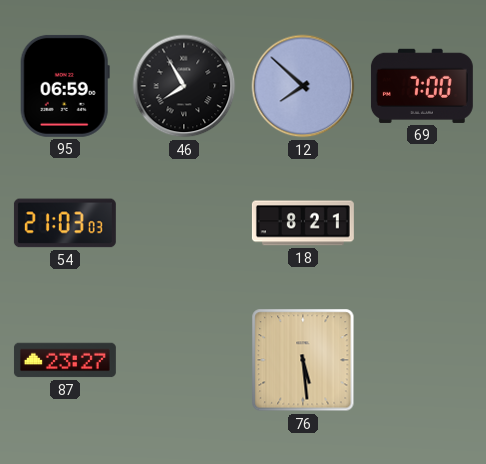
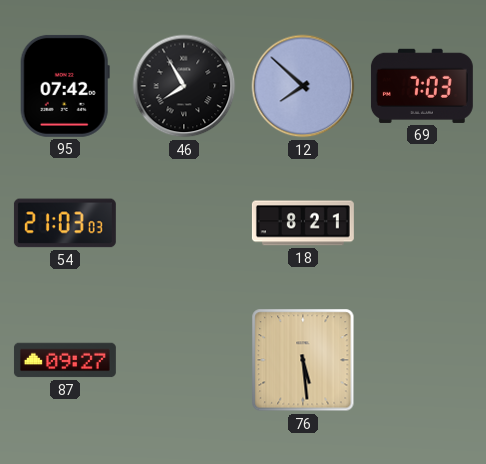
95: 06:59 -> 07:42 (65, 86)
69: 7:00 -> 7:03 (422, 86)
87: 23:27 -> 09:27 (65, 360)
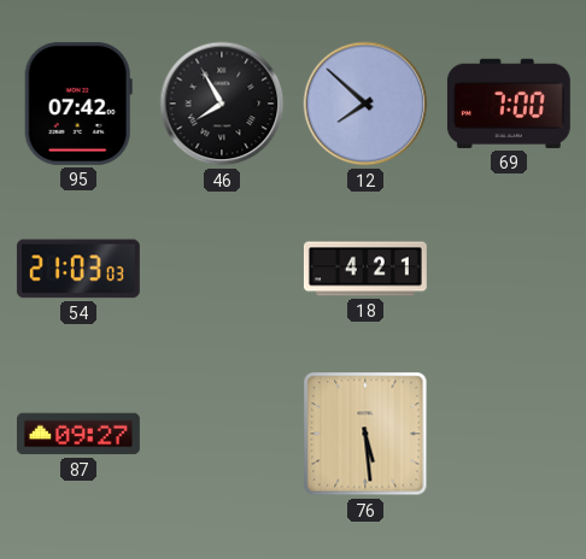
69: 7:03 -> 7:00 (509, 104)
18: 8:21 -> 4:21 (365, 269)
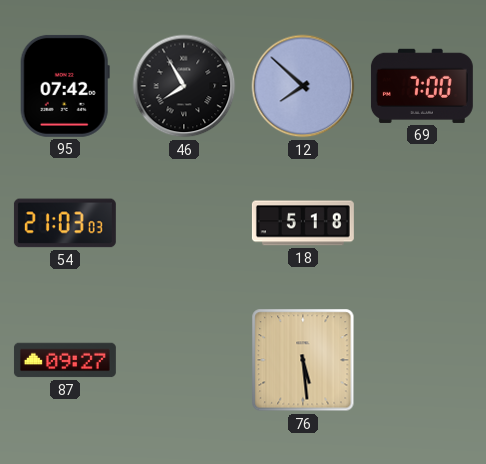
18: 4:21 -> 5:18 (303, 223)
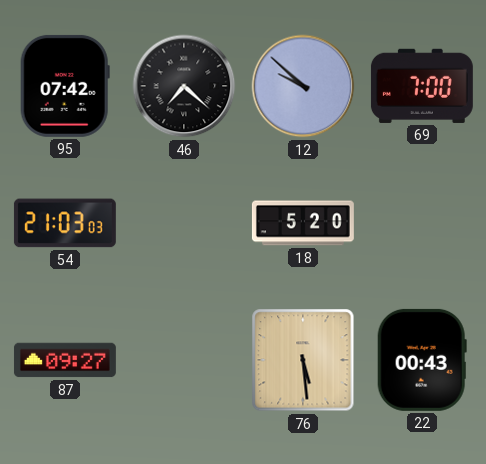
46: 7:55 -> 7:22 (184, 86)
12: 7:52 -> 9:52 (303, 86)
18: 5:18 -> 5:20 (303, 223)
22: none -> 00:43 (422, 360)
